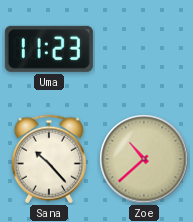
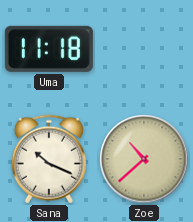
Uma: 11:23 -> 11:18 (49, 49)
Sana: 10:23 -> 10:19 (49, 159)
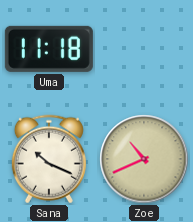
Zoe: 10:38 -> 10:41 (144, 159)
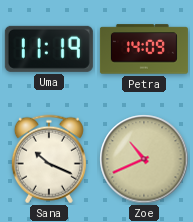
Uma: 11:18 -> 11:19 (49, 49)
Petra: none -> 14:09 (144, 49)
